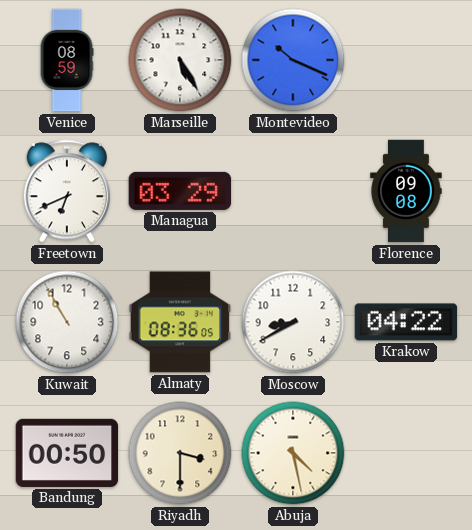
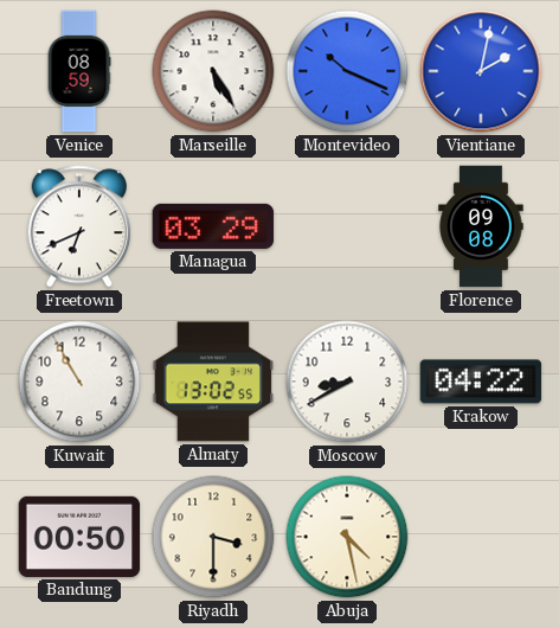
Vientiane: none -> 2:02 (481, 71)
Almaty: 08:36 -> 13:02 (213, 382)
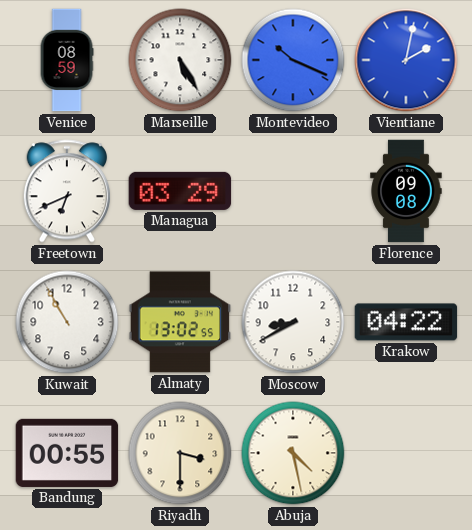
Bandung: 00:50 -> 00:55 (67, 453)
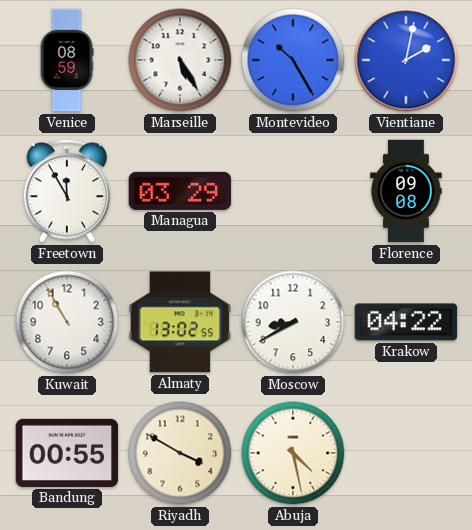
Montevideo: 10:19 -> 10:25 (293, 60)
Freetown: 6:41 -> 11:55 (66, 191)
Riyadh: 3:30 -> 3:50 (180, 453)
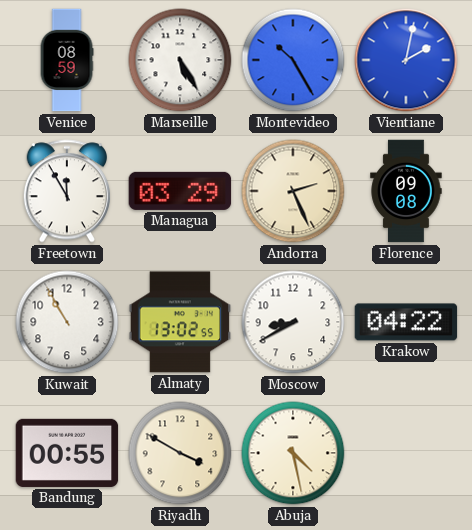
Andorra: none -> 2:26 (293, 191)
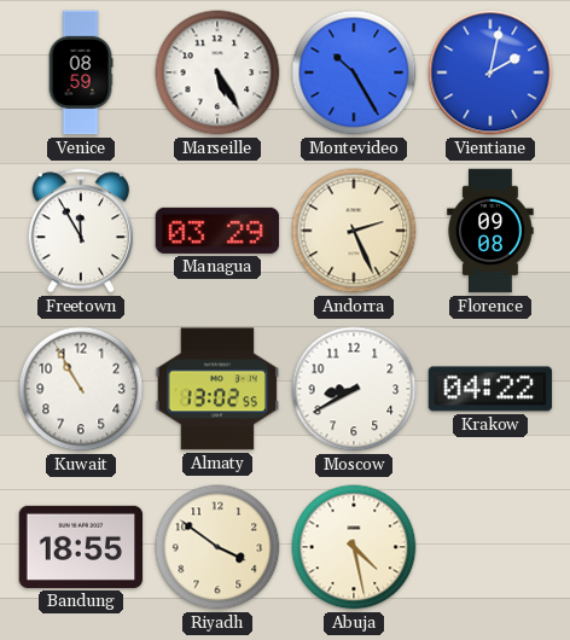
Bandung: 00:55 -> 18:55 (81, 547)
Riyadh: 3:50 -> 3:51 (217, 547)
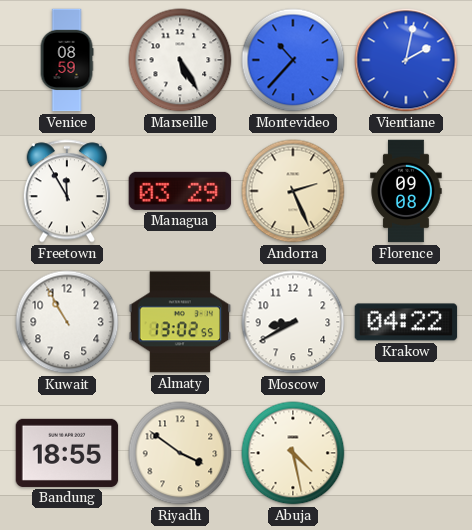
Montevideo: 10:25 -> 10:37 (293, 60)
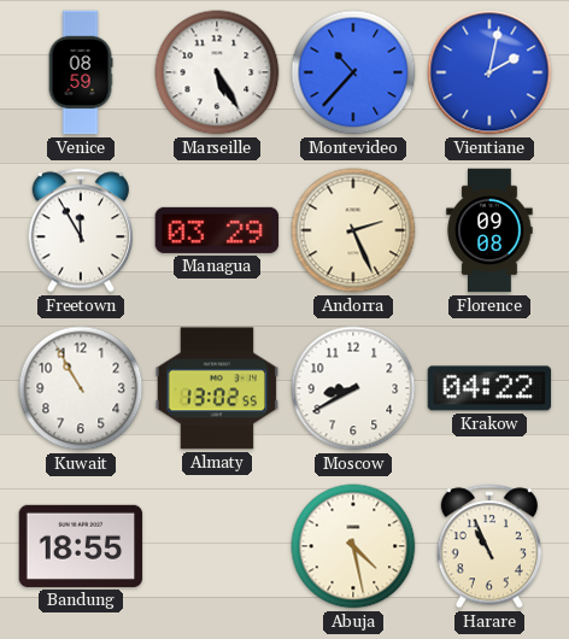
Riyadh: 3:51 -> none (180, 453)
Harare: none -> 10:56 (488, 546)
